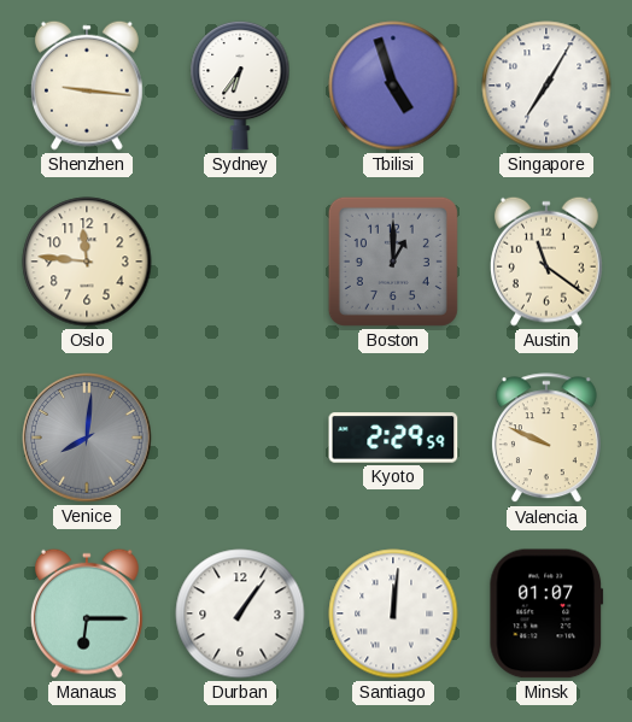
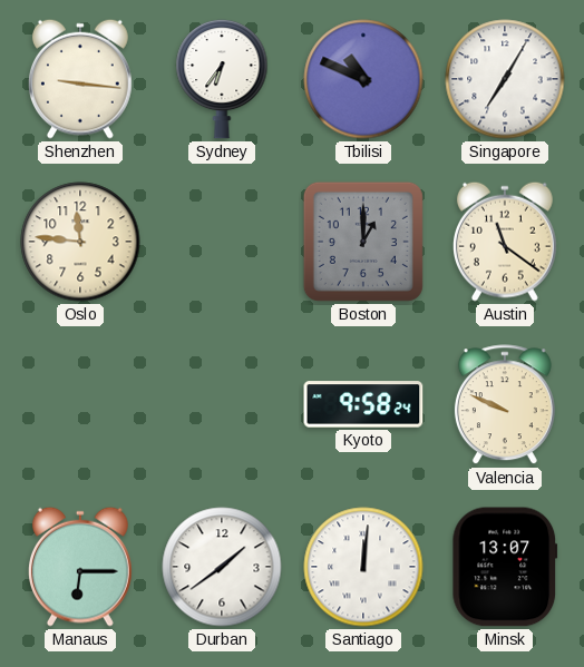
Tbilisi: 4:57 -> 10:49 (363, 79)
Venice: 8:01 -> none (87, 438)
Kyoto: 2:29 -> 9:58 (363, 404)
Durban: 1:06 -> 1:39 (222, 567)
Minsk: 01:07 -> 13:07 (505, 567)
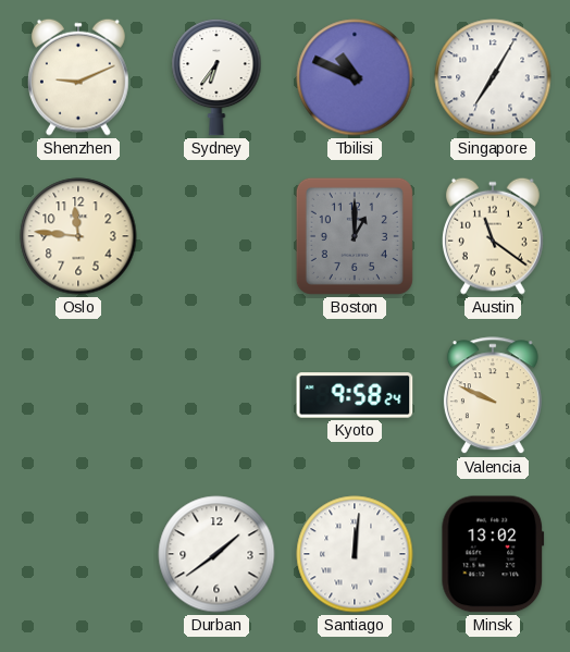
Shenzhen: 9:16 -> 9:11 (78, 77)
Manaus: 6:15 -> none (80, 567)
Minsk: 13:07 -> 13:02 (493, 554)
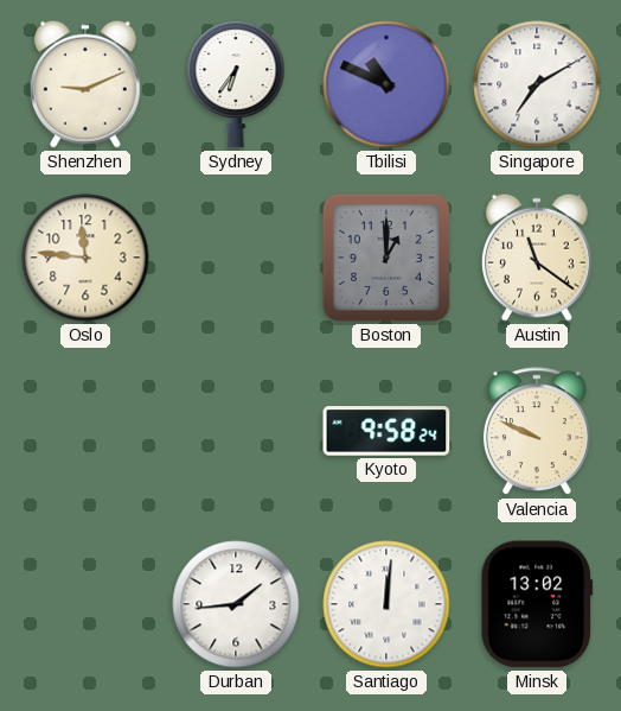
Singapore: 7:05 -> 7:10 (537, 84)
Durban: 1:39 -> 1:44 (236, 604)
